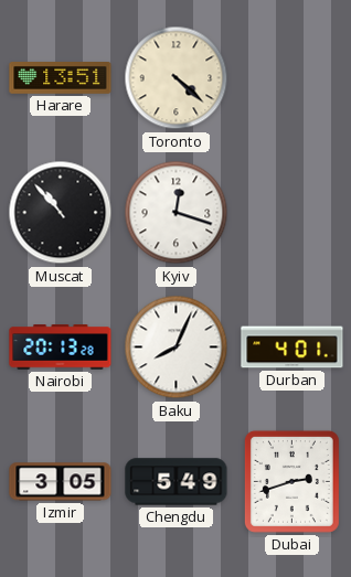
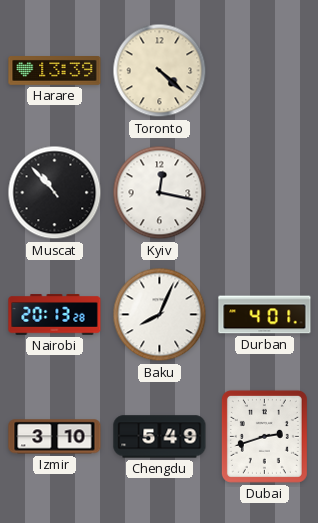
Harare: 13:51 -> 13:39 (55, 71)
Kyiv: 12:18 -> 12:17 (160, 193)
Izmir: 3:05 -> 3:10 (55, 437)
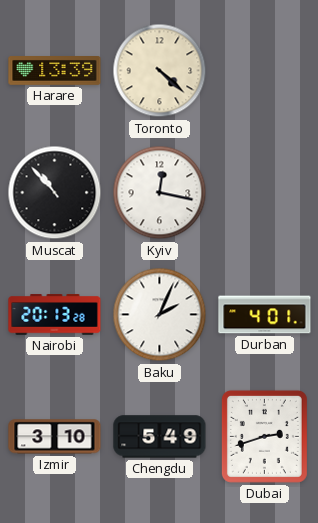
Baku: 8:04 -> 2:04 (160, 315)
